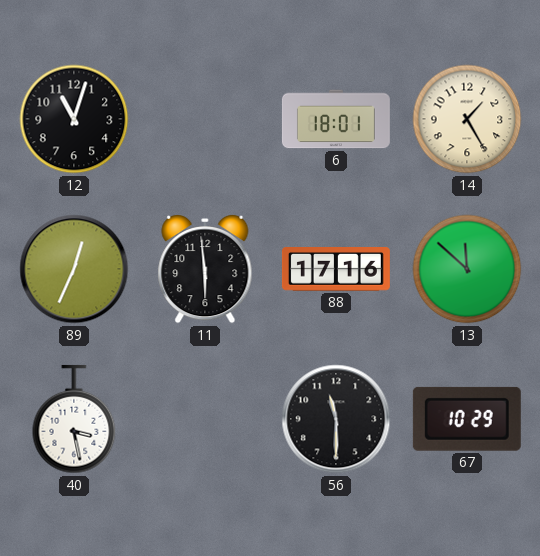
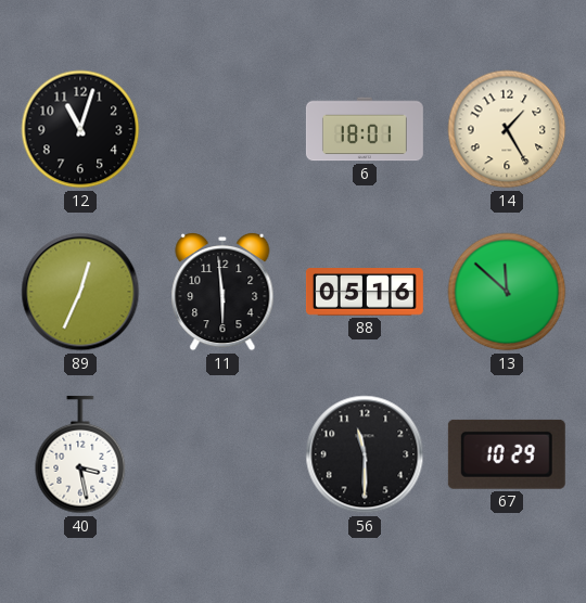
88: 17:16 -> 05:16 (365, 293)
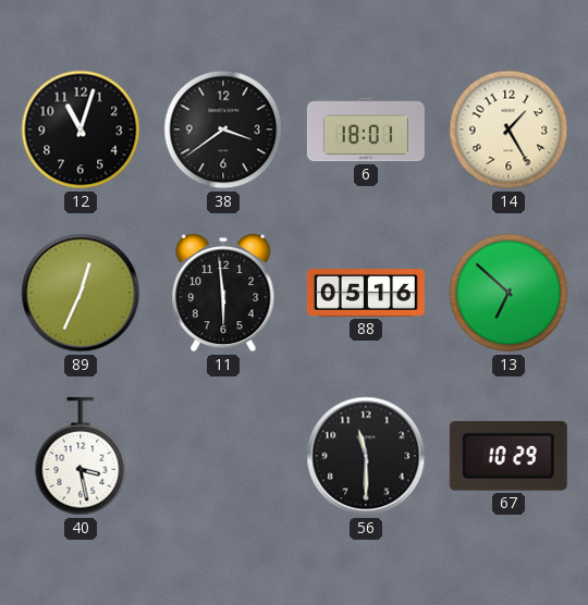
38: none -> 3:39 (223, 129)
13: 11:52 -> 6:52 (509, 293)
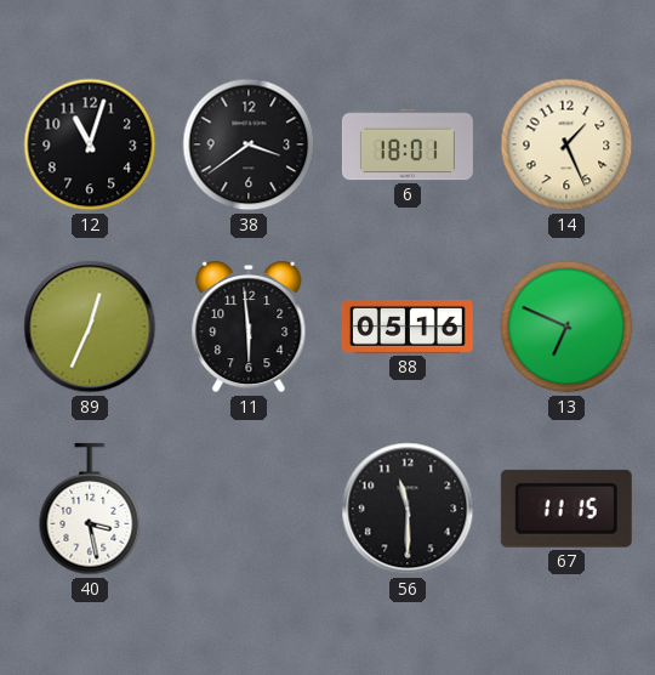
14: 1:25 -> 1:26 (566, 144)
13: 6:52 -> 6:49 (566, 327)
67: 10:29 -> 11:15 (566, 509)
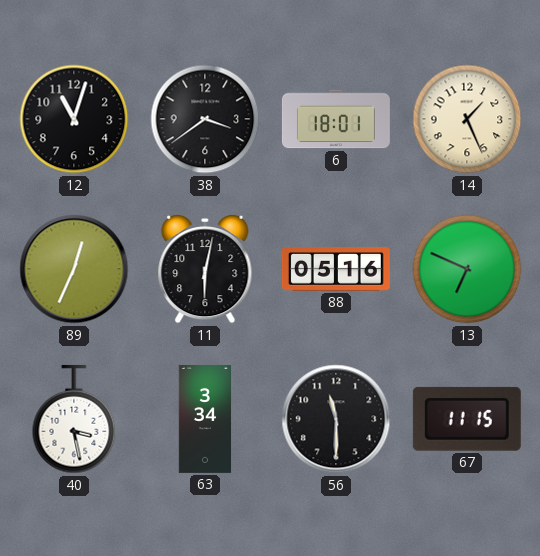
11: 5:59 -> 6:02 (205, 269)
63: none -> 3:34 (205, 419)
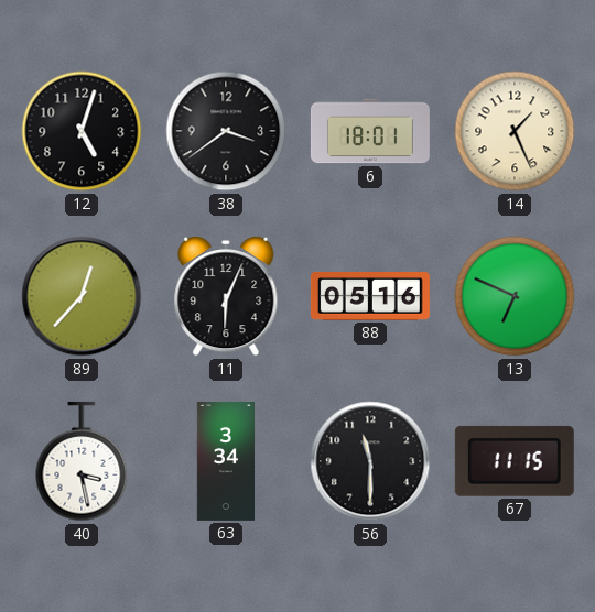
12: 11:03 -> 5:03 (82, 131)
89: 12:34 -> 12:37 (82, 296)
11: 6:02 -> 6:04 (226, 296)
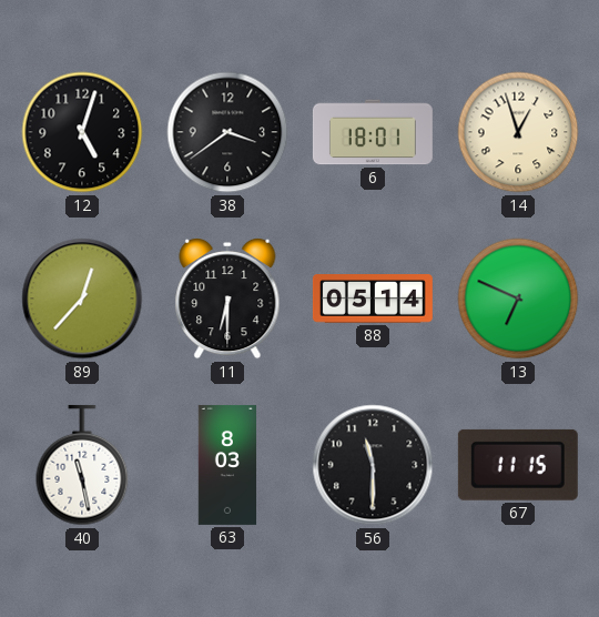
14: 1:26 -> 12:57 (518, 132)
11: 6:04 -> 6:30 (227, 299)
88: 05:16 -> 05:14 (373, 300)
40: 3:28 -> 11:28 (82, 465)
63: 3:34 -> 8:03 (227, 465)
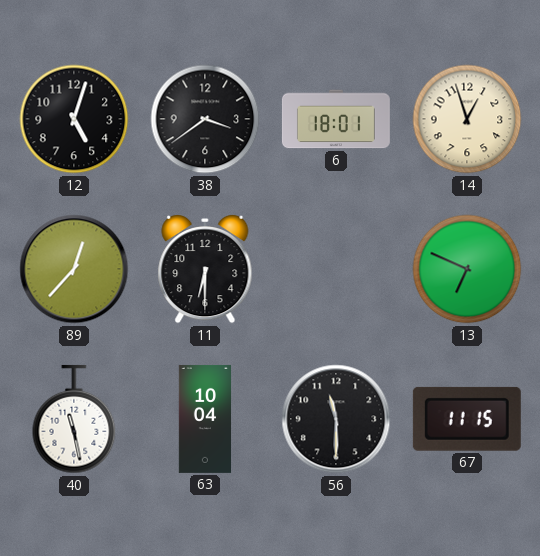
88: 05:14 -> none (373, 300)
63: 8:03 -> 10:04 (205, 419)
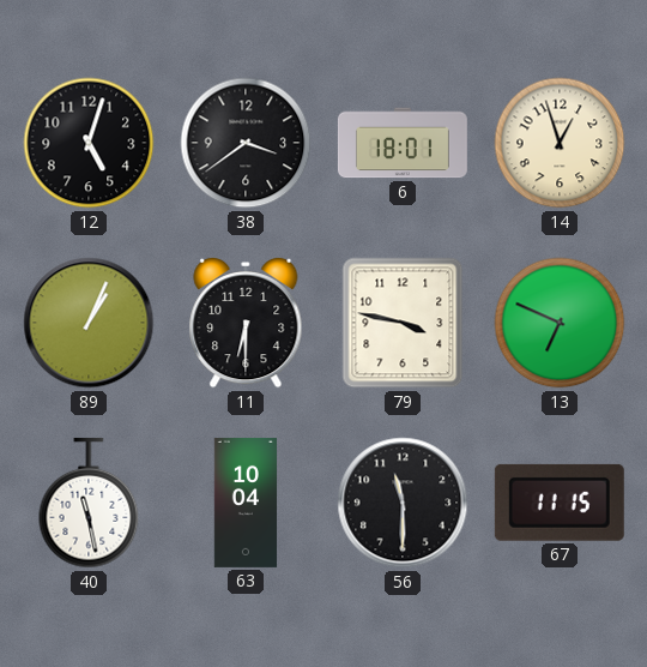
89: 12:37 -> 1:04 (89, 323)
79: none -> 3:47 (403, 323)
